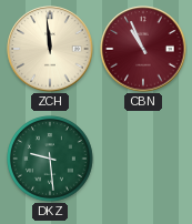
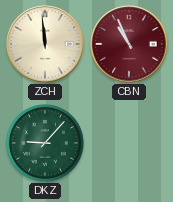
DKZ: 9:29 -> 9:07 (45, 143)
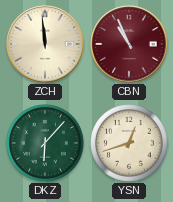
DKZ: 9:07 -> 6:07 (45, 143)
YSN: none -> 12:42 (129, 143)
